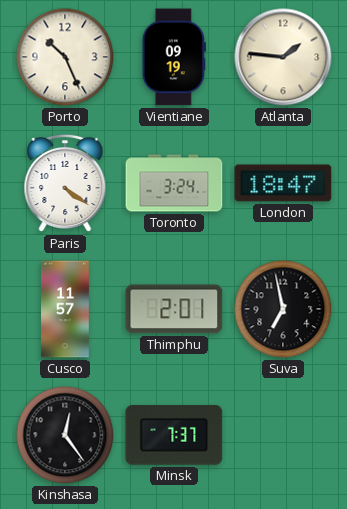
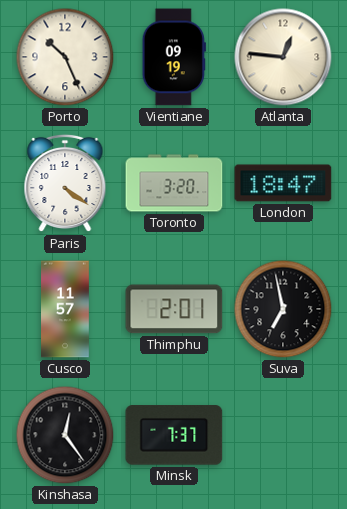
Atlanta: 1:46 -> 12:46 (283, 57)
Toronto: 3:24 -> 3:20 (174, 183)
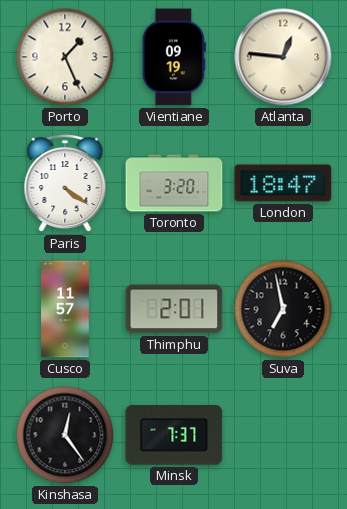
Porto: 10:26 -> 1:26 (65, 57)
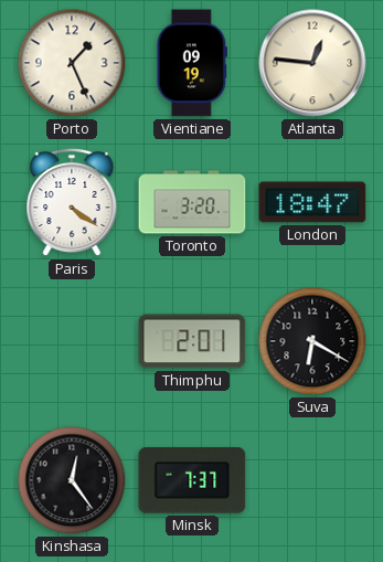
Cusco: 11:57 -> none (66, 309)
Suva: 6:58 -> 6:20 (312, 341)
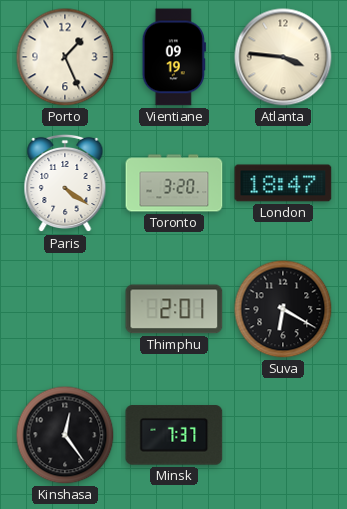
Atlanta: 12:46 -> 3:46 (283, 57)
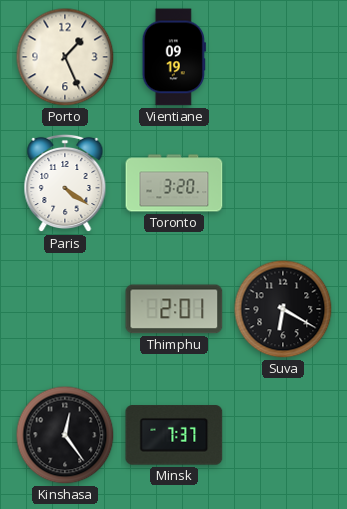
Atlanta: 3:46 -> none (283, 57)
London: 18:47 -> none (283, 183)
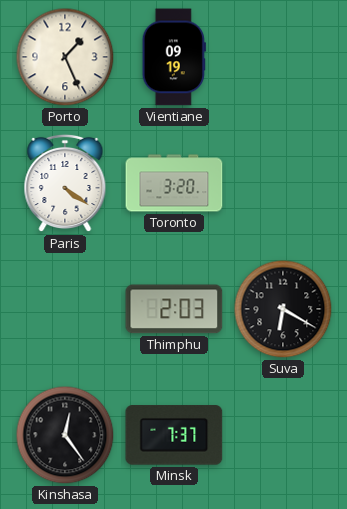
Thimphu: 2:01 -> 2:03 (174, 309)
